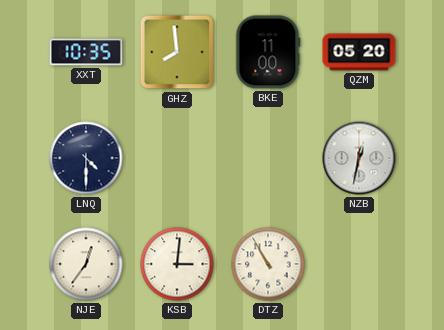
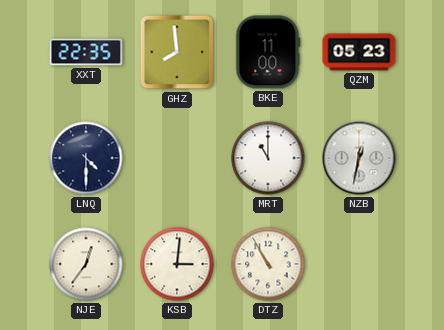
XXT: 10:35 -> 22:35 (86, 52)
QZM: 05:20 -> 05:23 (359, 52)
MRT: none -> 11:00 (268, 158)
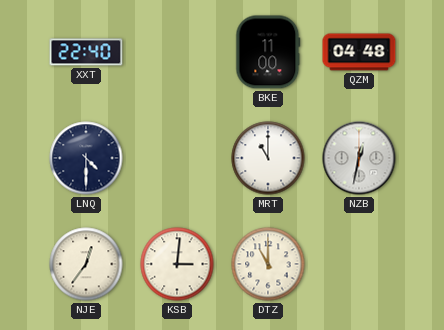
XXT: 22:35 -> 22:40 (86, 52)
GHZ: 7:59 -> none (177, 52)
QZM: 05:23 -> 04:48 (359, 52)
DTZ: 10:55 -> 11:00 (268, 264)
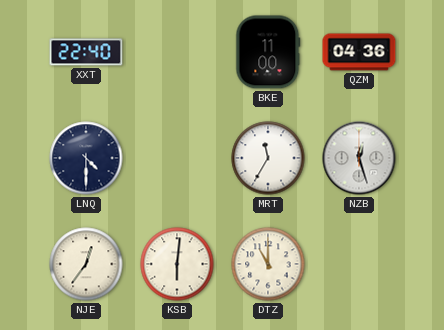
QZM: 04:48 -> 04:36 (359, 52)
MRT: 11:00 -> 11:35 (268, 158)
NZB: 12:32 -> 12:27 (359, 158)
KSB: 3:01 -> 6:01 (177, 264)
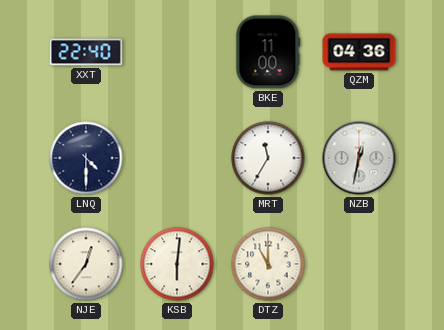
NZB: 12:27 -> 12:32 (359, 158)
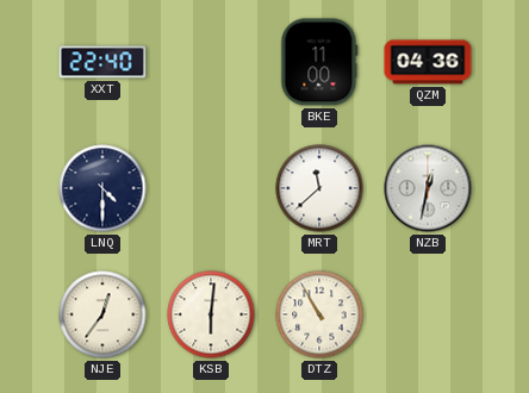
MRT: 11:35 -> 11:38 (319, 188)
DTZ: 11:00 -> 10:55 (319, 314)
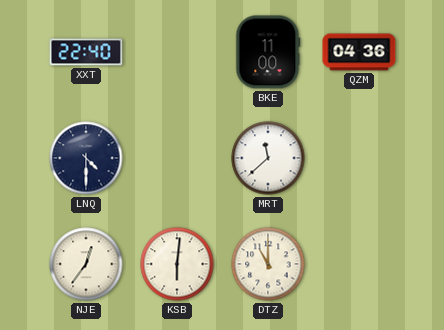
NZB: 12:32 -> none (428, 188)
DTZ: 10:55 -> 11:00 (268, 264)
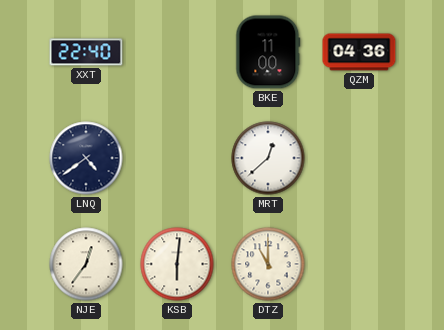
LNQ: 4:30 -> 4:39 (86, 158)
MRT: 11:38 -> 12:38 (268, 158)
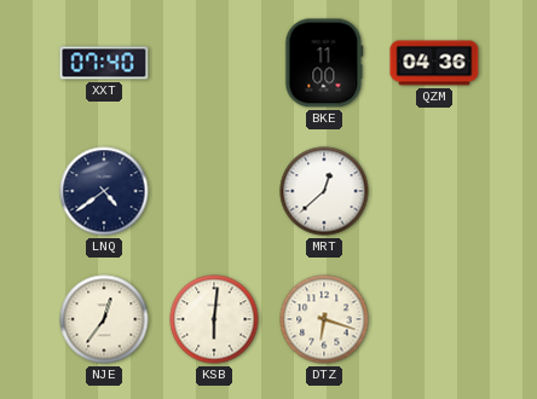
XXT: 22:40 -> 07:40 (104, 63)
DTZ: 11:00 -> 6:18 (324, 319)
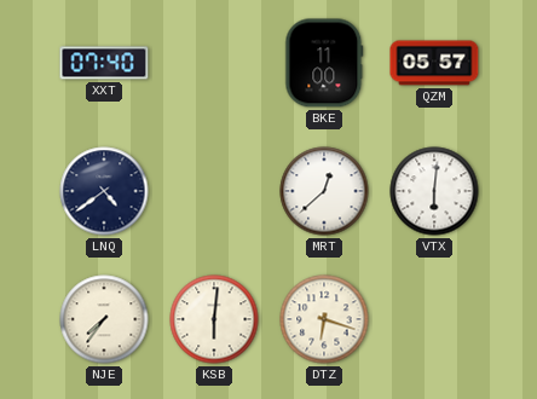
QZM: 04:36 -> 05:57 (434, 63)
VTX: none -> 6:01 (434, 191)
NJE: 12:36 -> 7:36 (104, 319)
